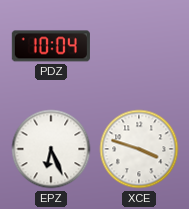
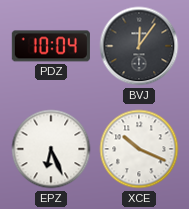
BVJ: none -> 12:06 (139, 46)
XCE: 3:48 -> 10:19 (139, 149)
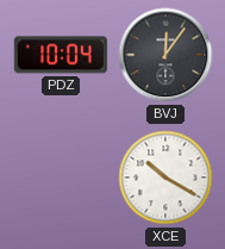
EPZ: 6:26 -> none (51, 149)
XCE: 10:19 -> 10:20 (165, 178)
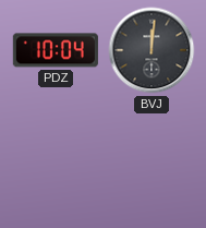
BVJ: 12:06 -> 12:01 (152, 50)
XCE: 10:20 -> none (165, 178)
